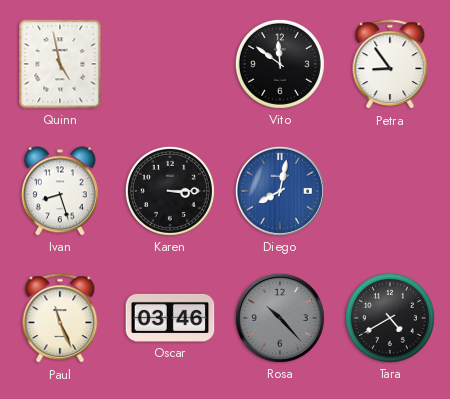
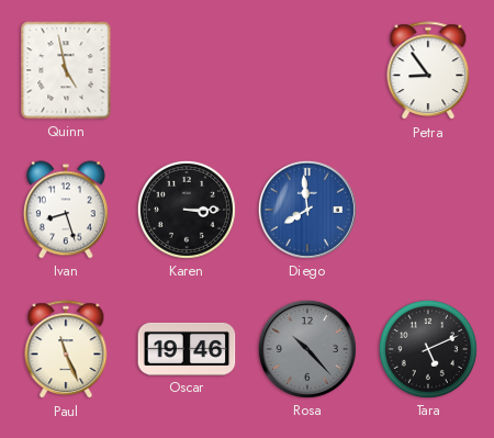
Vito: 11:51 -> none (280, 64)
Diego: 8:02 -> 7:59 (307, 210)
Oscar: 03:46 -> 19:46 (187, 349)
Tara: 4:40 -> 5:11 (428, 349)
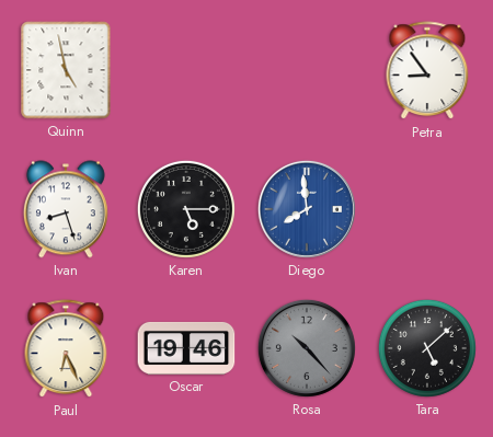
Karen: 3:15 -> 5:15 (186, 209)
Paul: 11:26 -> 6:26 (66, 349)
Tara: 5:11 -> 5:08 (427, 348)
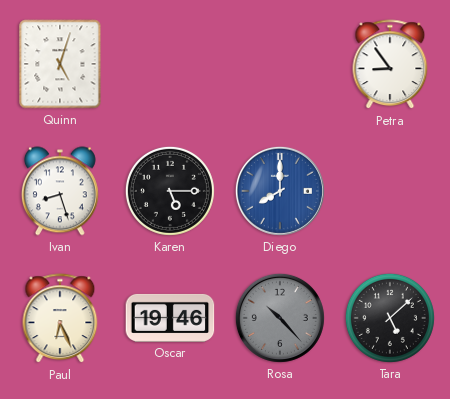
Quinn: 4:58 -> 5:03 (60, 64)
Diego: 7:59 -> 8:00 (280, 191)
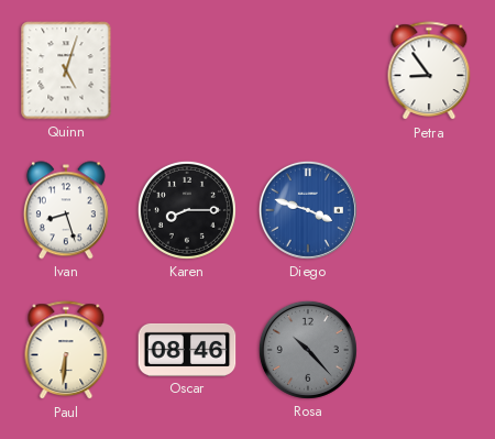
Karen: 5:15 -> 8:15 (187, 210)
Diego: 8:00 -> 3:48 (308, 210)
Paul: 6:26 -> 6:31 (66, 351)
Oscar: 19:46 -> 08:46 (187, 350)
Tara: 5:08 -> none (390, 318)
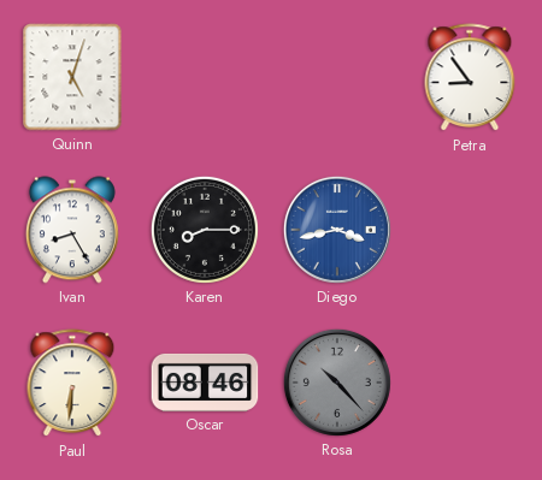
Ivan: 8:27 -> 8:25 (72, 230)
Diego: 3:48 -> 3:43 (337, 230)
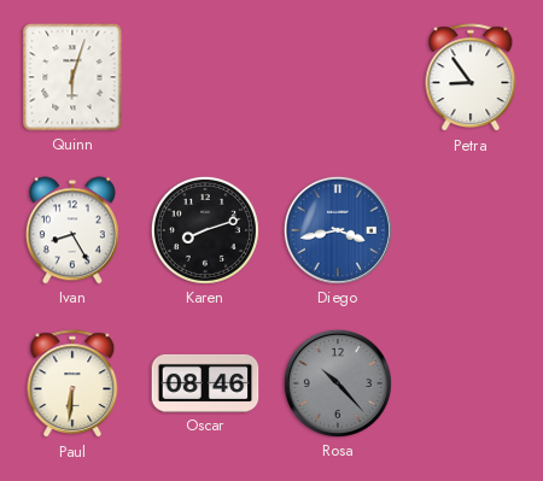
Quinn: 5:03 -> 6:03 (72, 77)
Karen: 8:15 -> 8:12 (205, 230)
